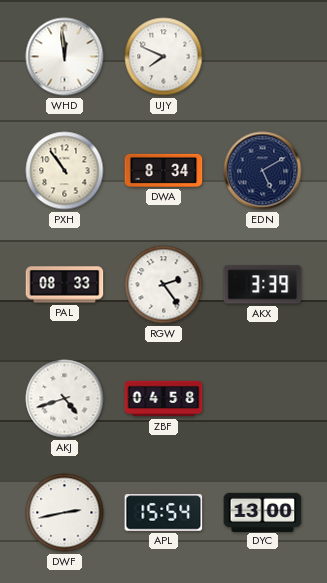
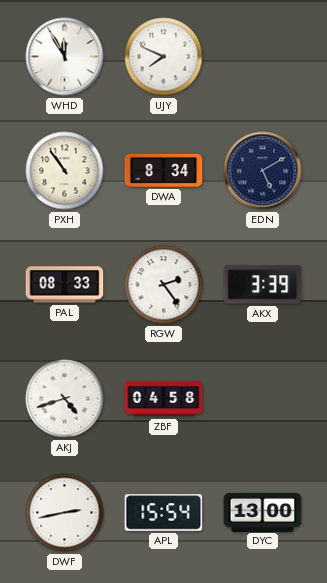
WHD: 11:59 -> 11:55 (65, 57)
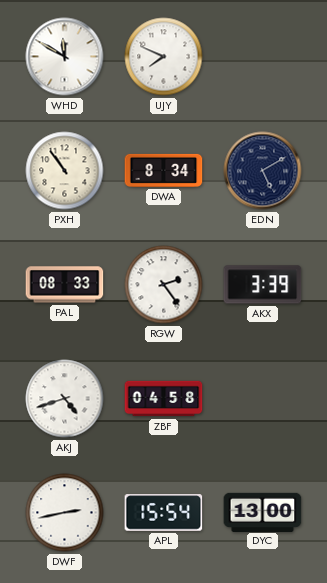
WHD: 11:55 -> 11:50 (65, 57)
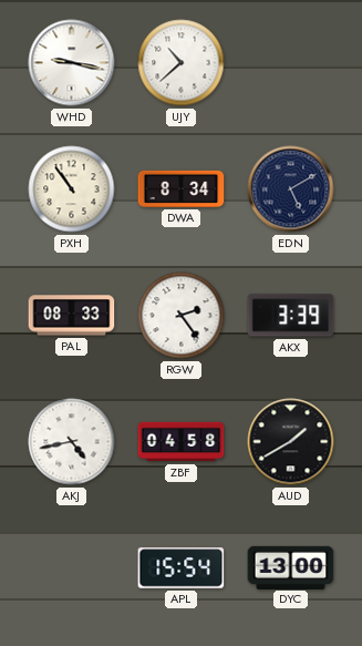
WHD: 11:50 -> 9:17 (72, 63)
UJY: 7:49 -> 10:38 (182, 63)
AKJ: 4:42 -> 4:43 (72, 442)
AUD: none -> 1:40 (291, 442)
DWF: 2:43 -> none (65, 513)
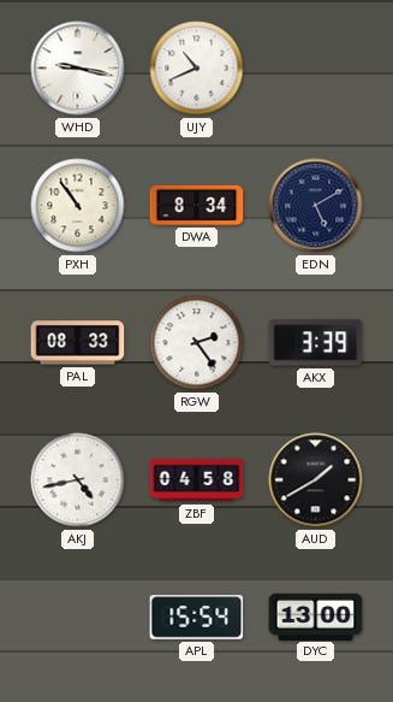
UJY: 10:38 -> 10:41 (197, 69)
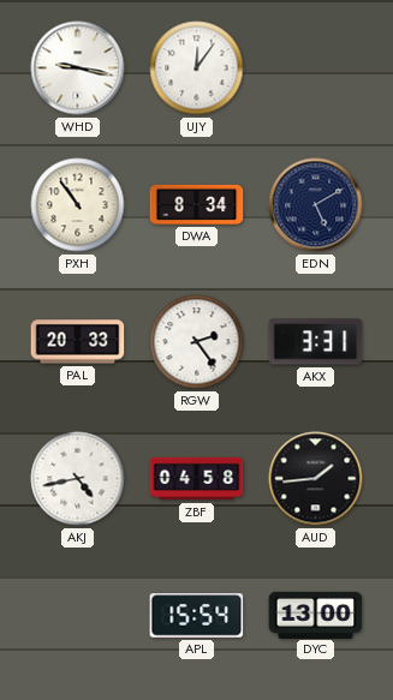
UJY: 10:41 -> 12:06 (197, 68)
PAL: 08:33 -> 20:33 (78, 342)
AKX: 3:39 -> 3:31 (316, 342)
AUD: 1:40 -> 1:44 (316, 479)
